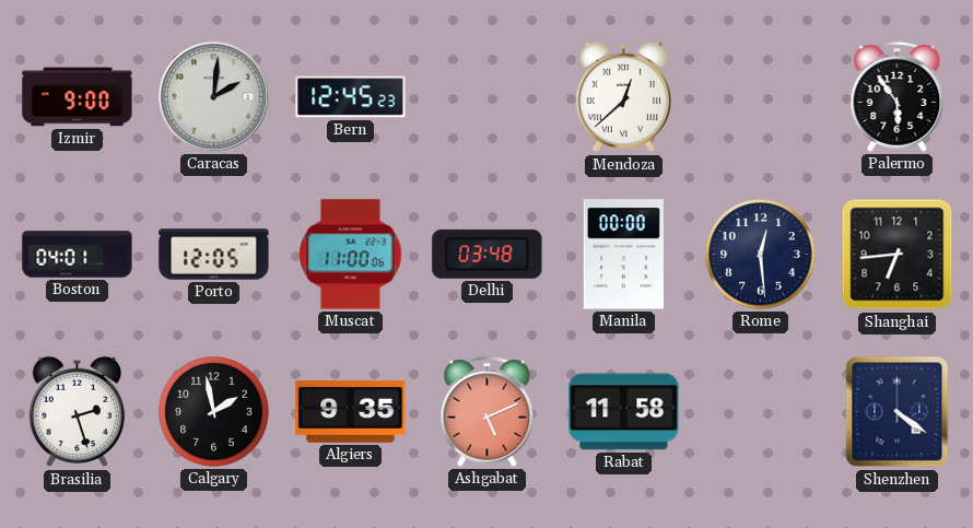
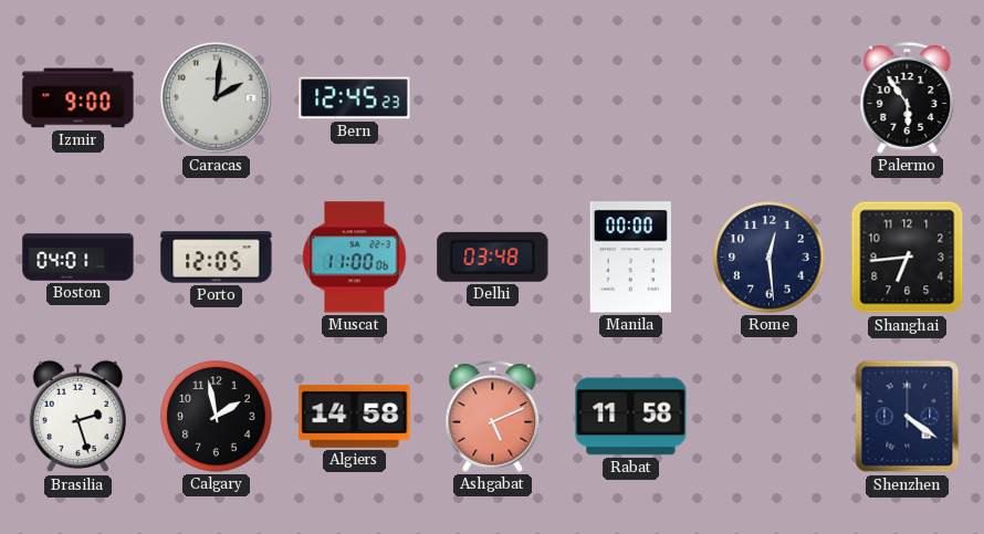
Mendoza: 12:38 -> none (623, 97)
Algiers: 9:35 -> 14:58 (355, 416)
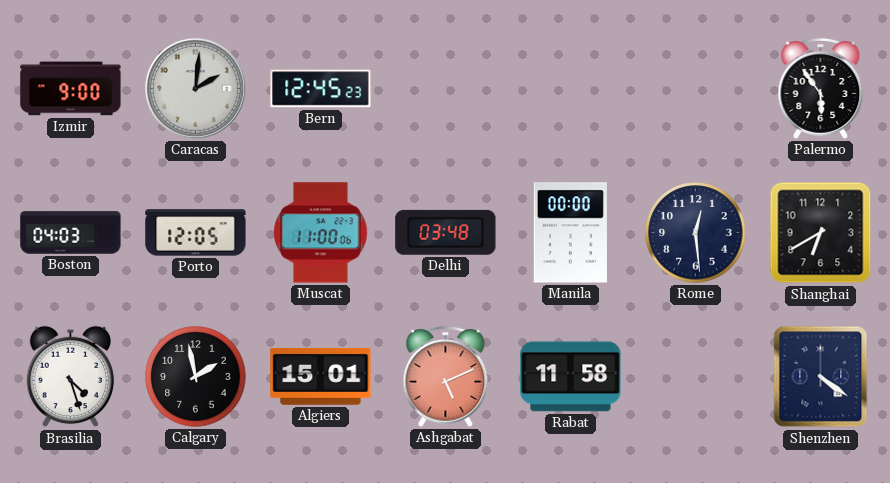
Boston: 04:01 -> 04:03 (71, 233)
Shanghai: 6:44 -> 6:40 (821, 233)
Brasilia: 2:27 -> 4:27 (70, 377)
Algiers: 14:58 -> 15:01 (321, 376)
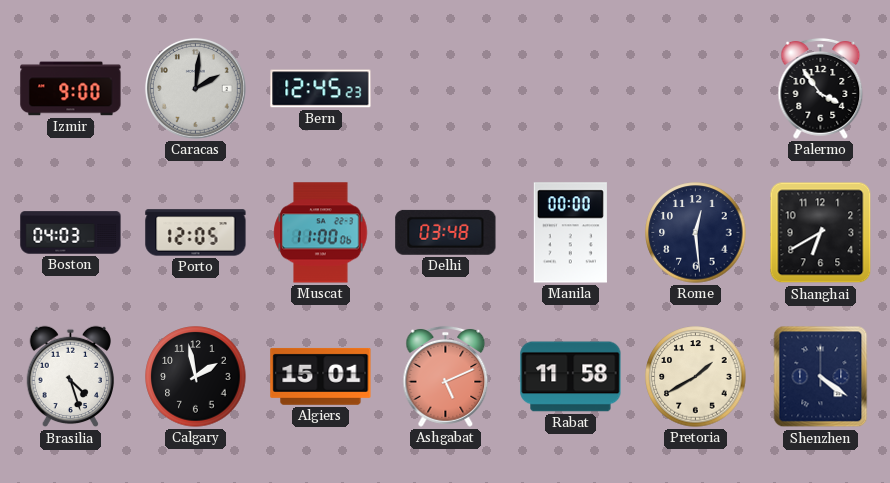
Palermo: 5:54 -> 3:54 (821, 88)
Pretoria: none -> 1:40 (696, 377)
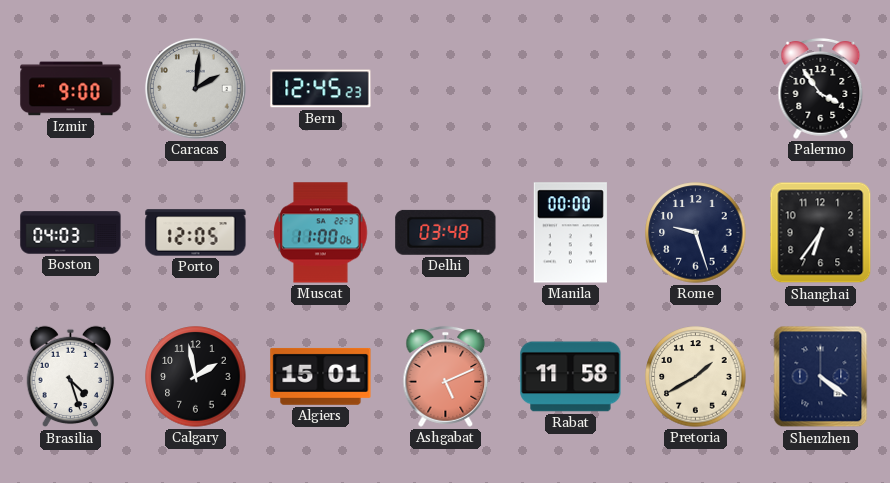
Rome: 12:29 -> 9:27 (696, 233)
Shanghai: 6:40 -> 6:36 (821, 233)
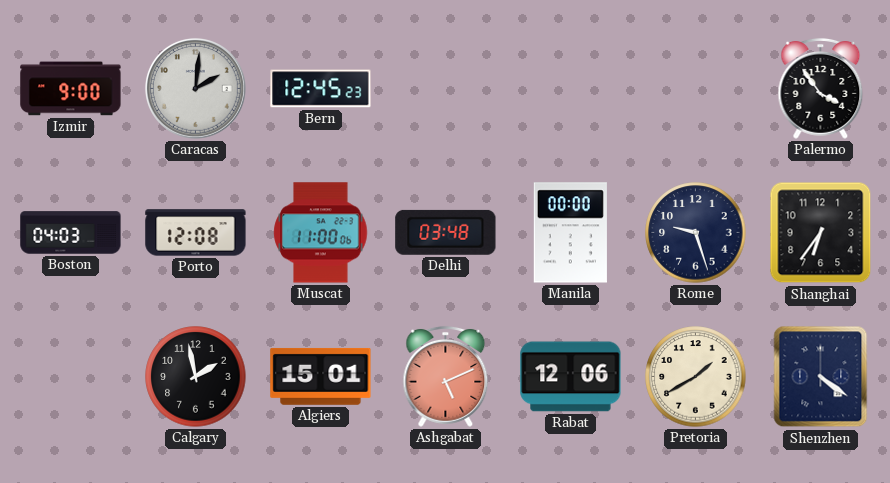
Porto: 12:05 -> 12:08 (196, 233)
Brasilia: 4:27 -> none (70, 377)
Rabat: 11:58 -> 12:06 (571, 377)
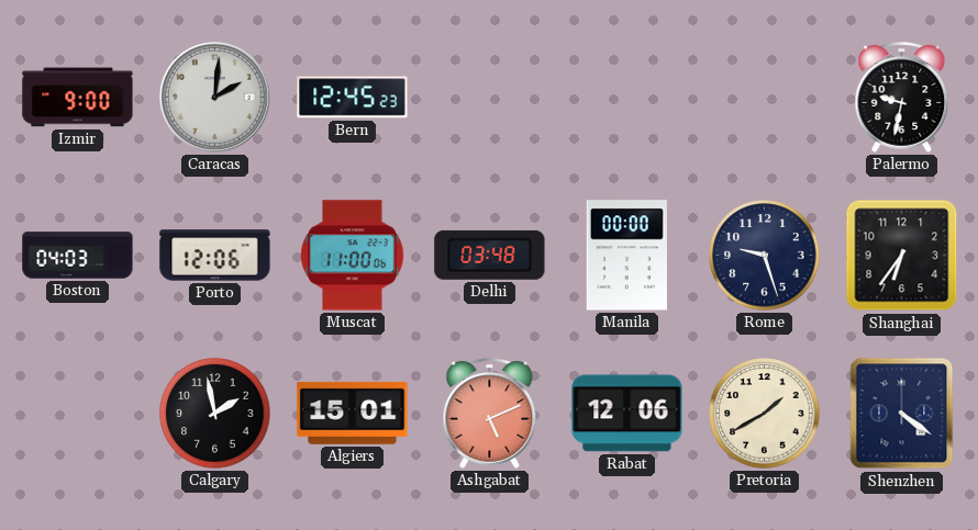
Palermo: 3:54 -> 9:32 (902, 97)
Porto: 12:08 -> 12:06 (215, 256)
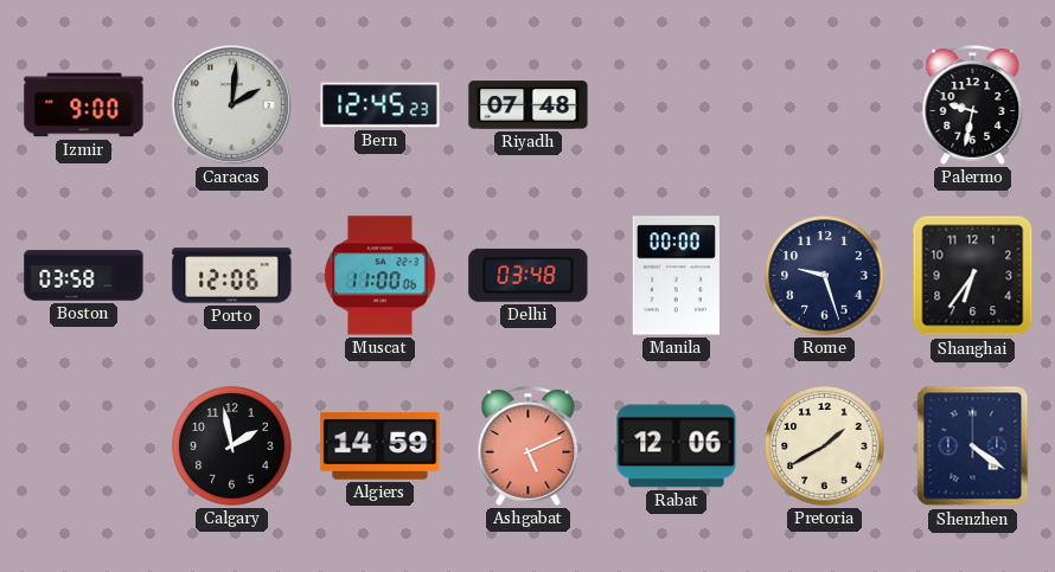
Riyadh: none -> 07:48 (529, 105)
Boston: 04:03 -> 03:58 (84, 276)
Algiers: 15:01 -> 14:59 (381, 445)
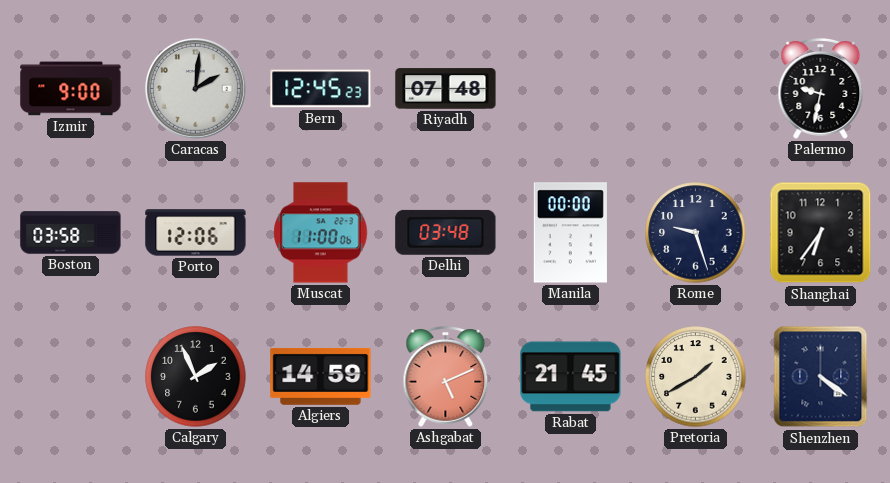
Calgary: 1:58 -> 1:56 (196, 377)
Rabat: 12:06 -> 21:45 (571, 377)
